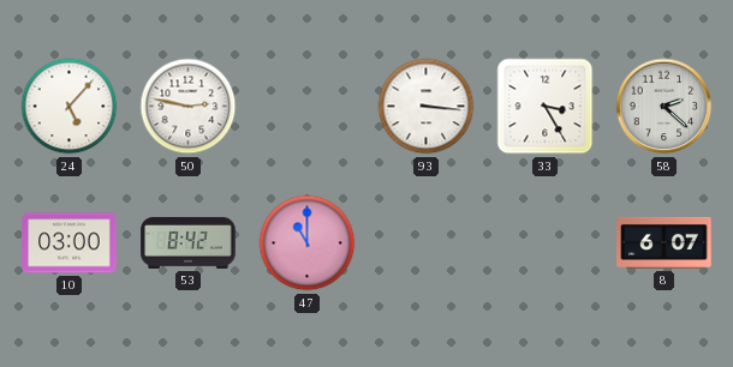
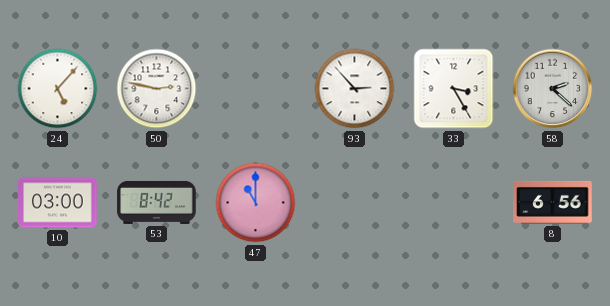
93: 3:16 -> 2:53 (355, 89)
8: 6:07 -> 6:56 (553, 202)
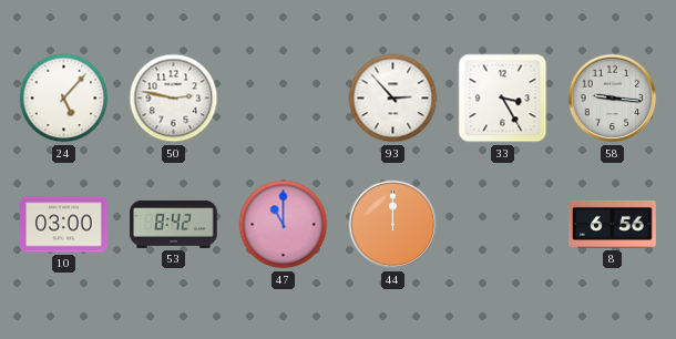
58: 2:22 -> 9:16 (613, 99)
44: none -> 12:00 (393, 225)
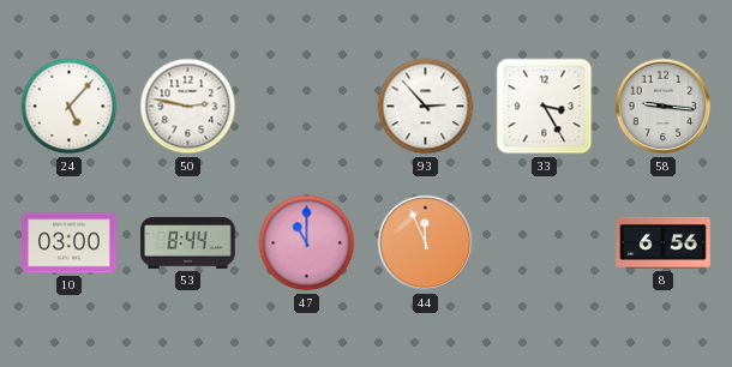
53: 8:42 -> 8:44 (188, 242)
44: 12:00 -> 11:56 (426, 243)
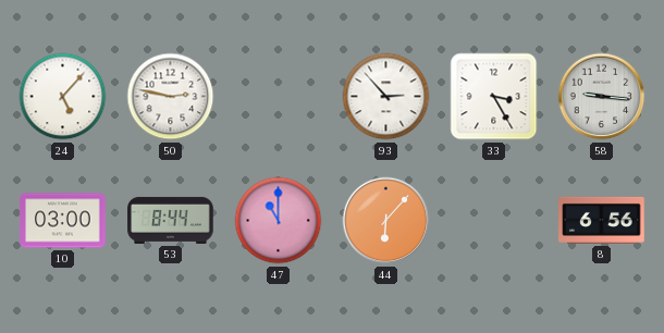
44: 11:56 -> 6:07 (386, 221)
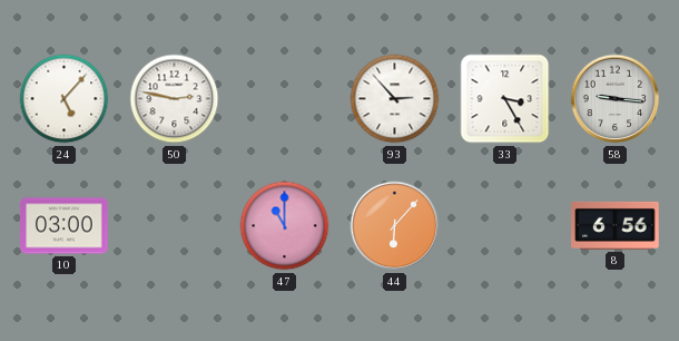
53: 8:44 -> none (171, 220)
